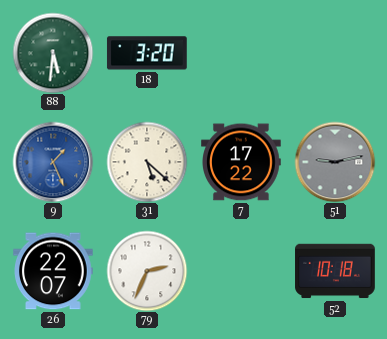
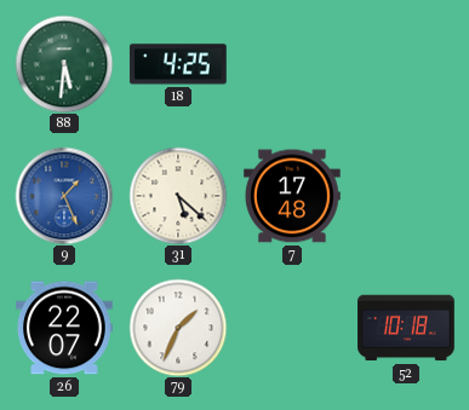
18: 3:20 -> 4:25 (178, 64)
7: 17:22 -> 17:48 (293, 196)
51: 9:13 -> none (335, 162)
79: 2:34 -> 1:34 (178, 328)
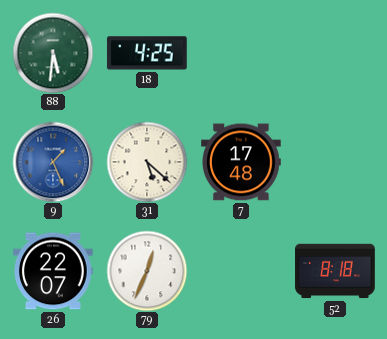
79: 1:34 -> 12:34 (147, 271)
52: 10:18 -> 8:18 (335, 271)
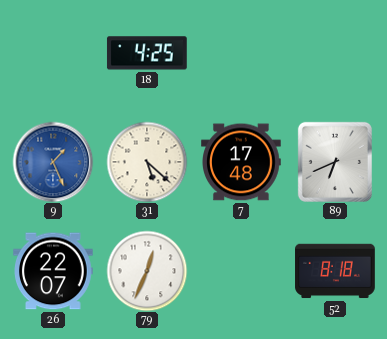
88: 5:31 -> none (53, 53)
89: none -> 6:41 (335, 162)
